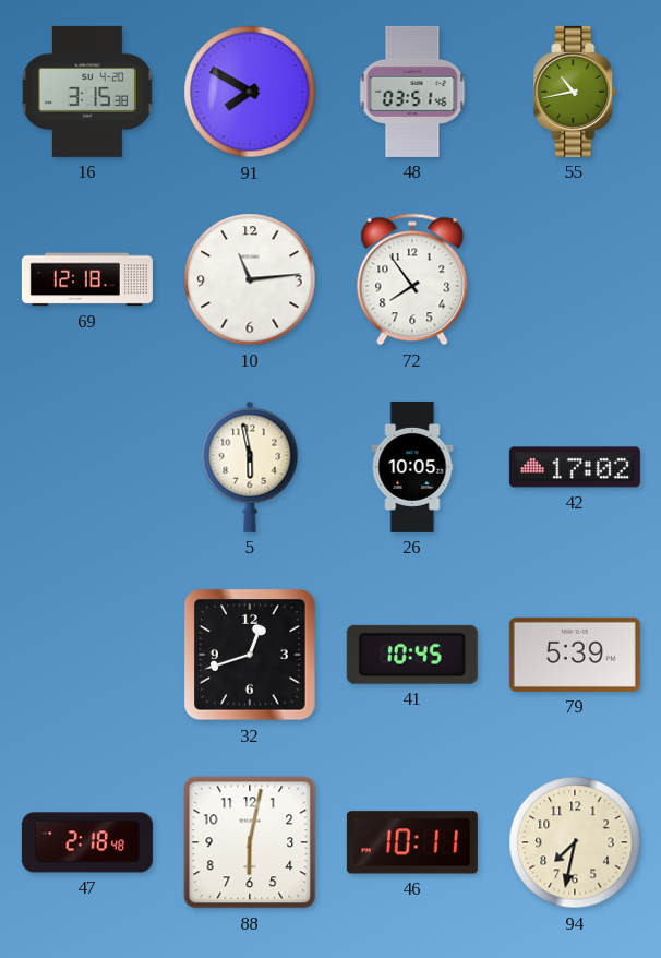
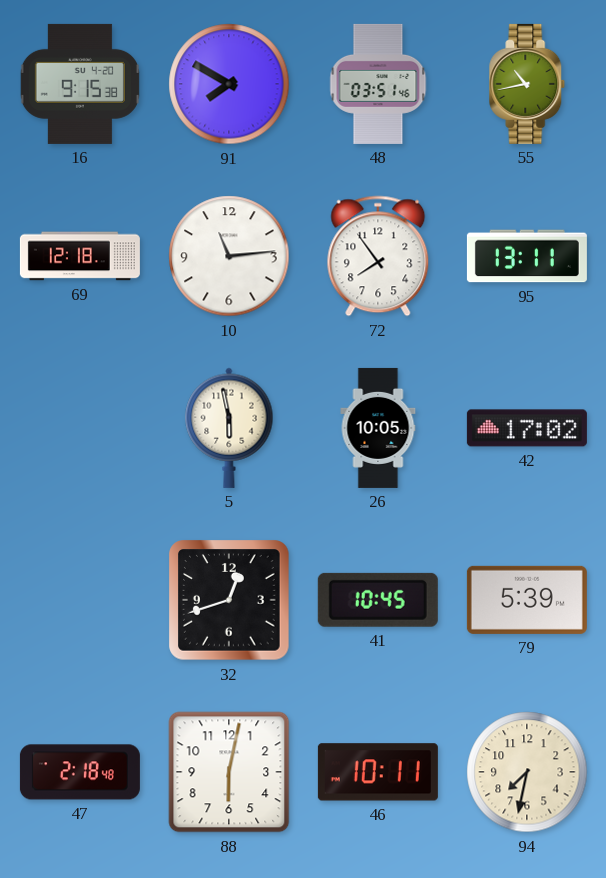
16: 3:15 -> 9:15 (80, 84)
95: none -> 13:11 (527, 256)
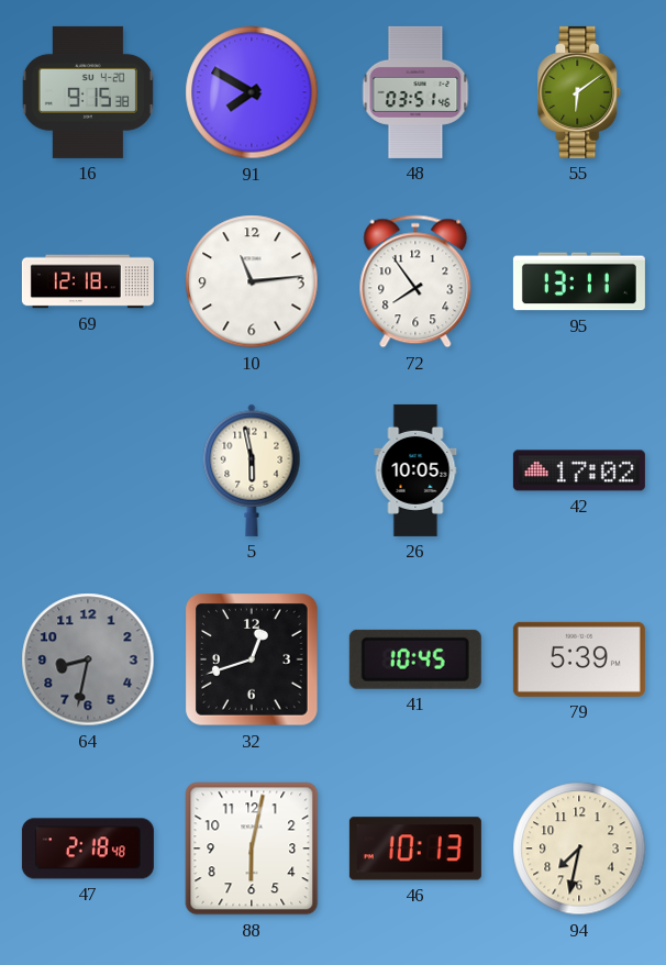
55: 10:43 -> 6:09 (579, 92)
64: none -> 8:32 (88, 659)
46: 10:11 -> 10:13 (415, 848)
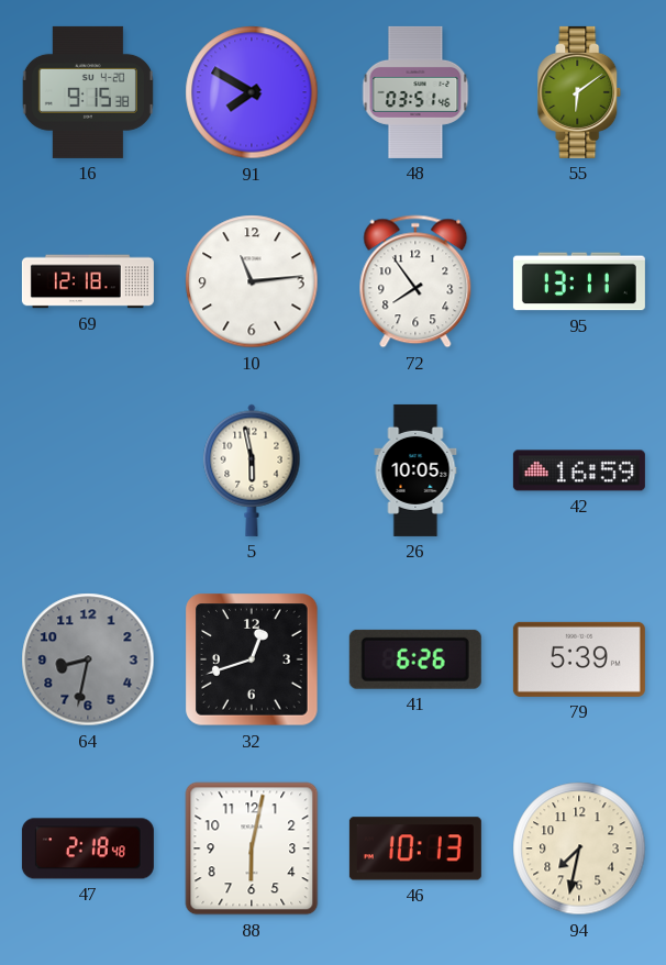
42: 17:02 -> 16:59 (579, 470)
41: 10:45 -> 6:26 (415, 659)
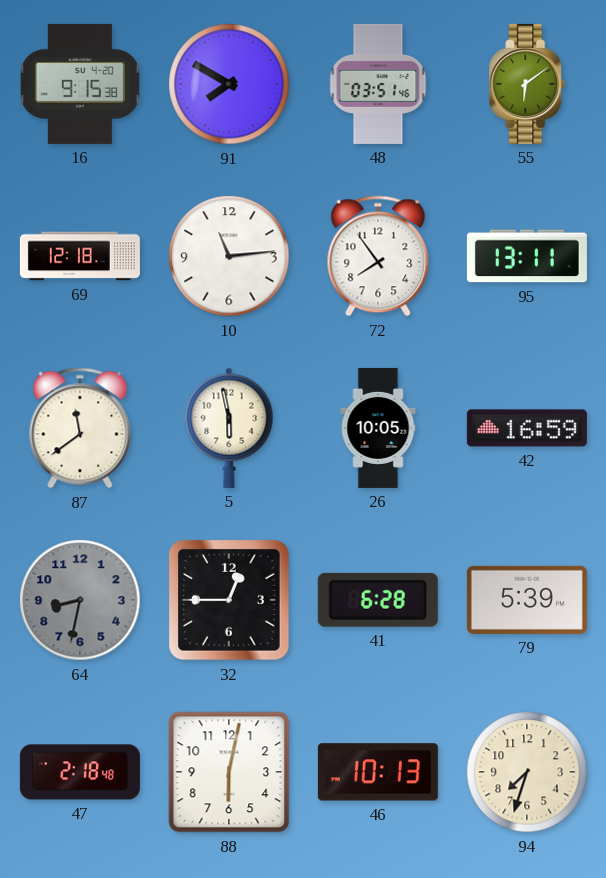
87: none -> 11:39 (80, 428)
32: 12:42 -> 12:45 (229, 600)
41: 6:26 -> 6:28 (378, 600)
94: 7:32 -> 7:33 (527, 772)
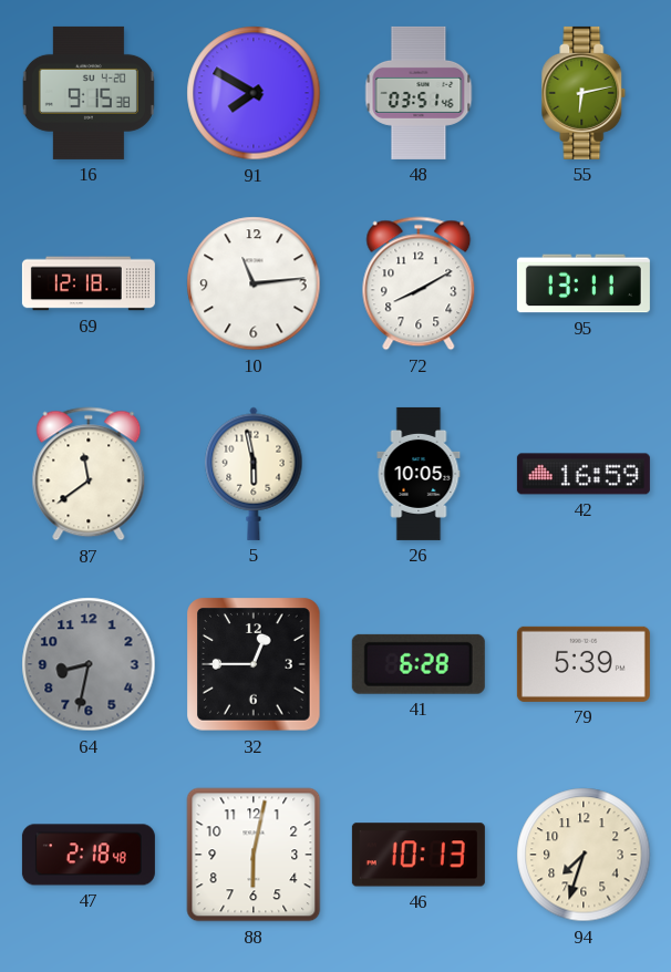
55: 6:09 -> 6:13 (584, 93)
72: 7:54 -> 8:10 (419, 283)
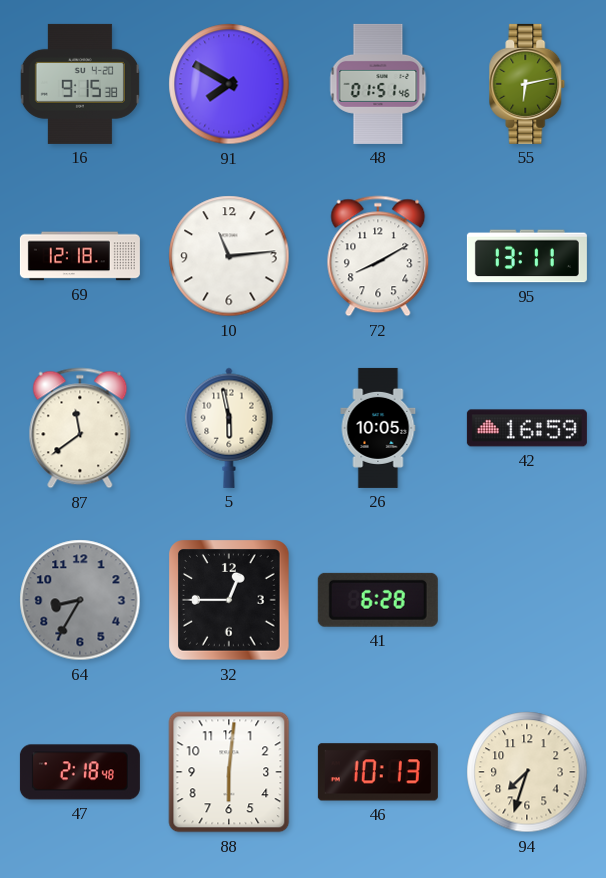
48: 03:51 -> 01:51 (378, 84)
64: 8:32 -> 8:35 (80, 600)
79: 5:39 -> none (584, 664)
88: 6:02 -> 6:01 (229, 772)
